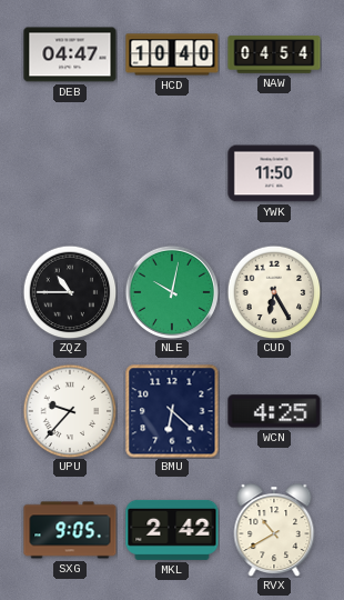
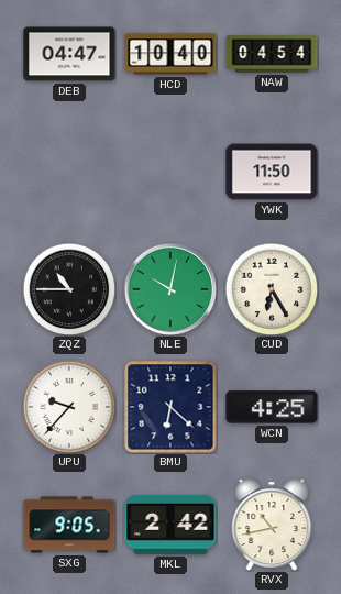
RVX: 10:40 -> 10:43 (272, 525)
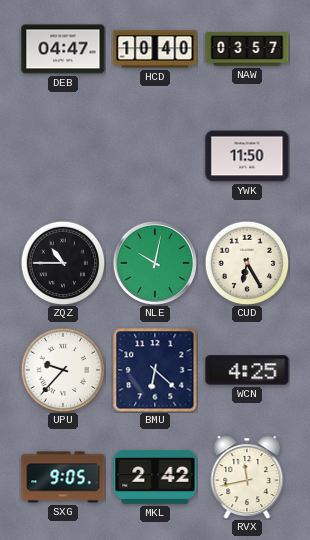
NAW: 04:54 -> 03:57 (247, 49)
RVX: 10:43 -> 11:43 (247, 477)
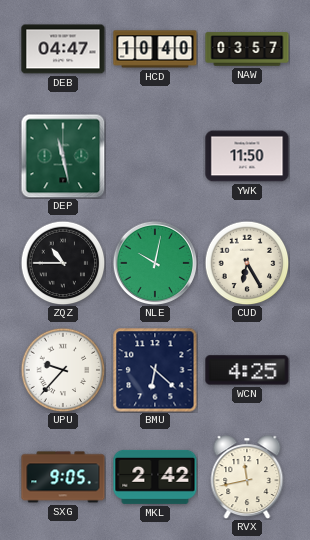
DEP: none -> 11:28 (63, 156)
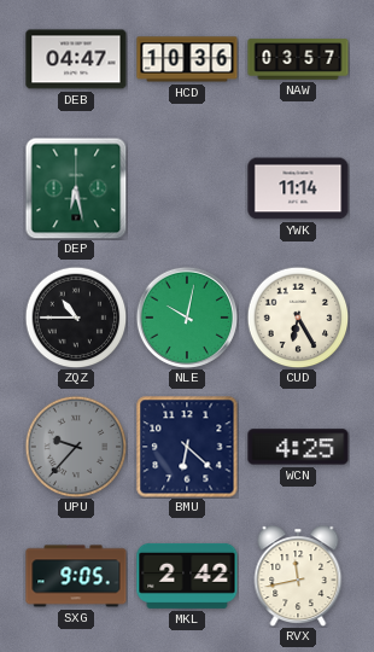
HCD: 10:40 -> 10:36 (187, 59)
DEP: 11:28 -> 6:28 (76, 188)
YWK: 11:50 -> 11:14 (298, 188)
UPU dial: white -> grey (76, 447)
